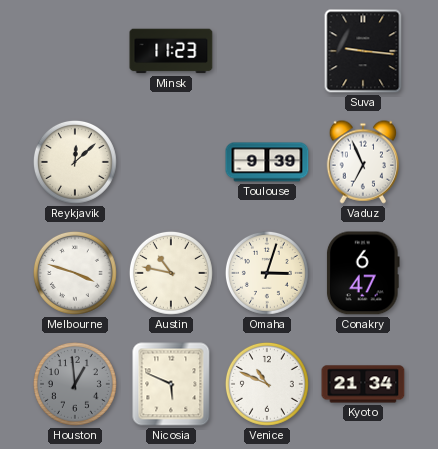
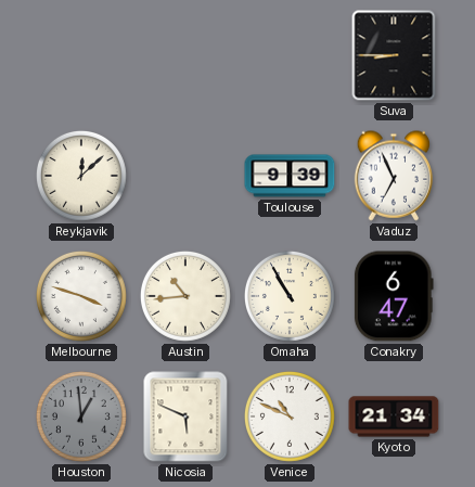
Minsk: 11:23 -> none (171, 51)
Suva: 9:16 -> 8:45 (394, 55)
Austin: 10:47 -> 10:44 (185, 296)
Omaha: 3:03 -> 10:55 (290, 296)
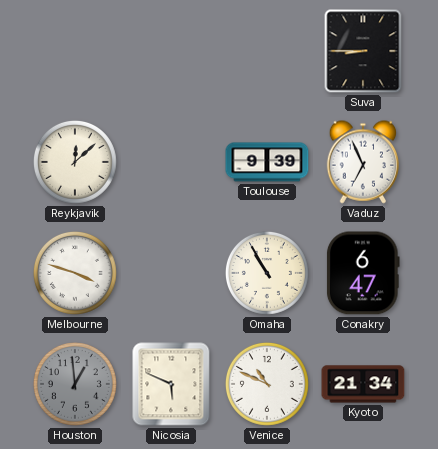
Austin: 10:44 -> none (185, 296)
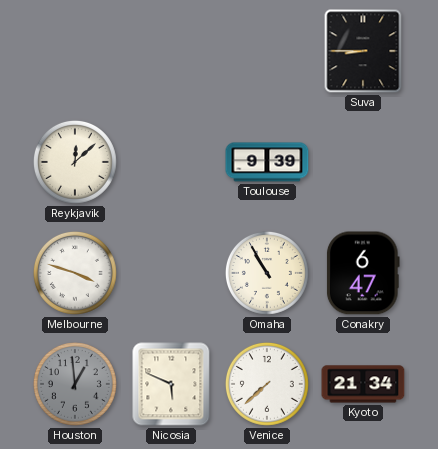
Vaduz: 6:56 -> none (363, 162)
Venice: 10:49 -> 7:38 (267, 384)
